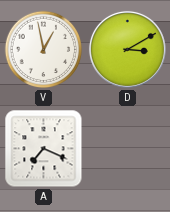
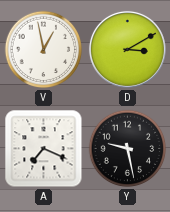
Y: none -> 9:28 (128, 149)
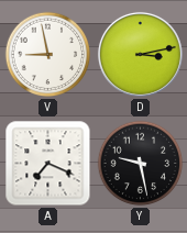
V: 12:58 -> 8:58 (48, 55)
D: 3:10 -> 3:13 (140, 54)
